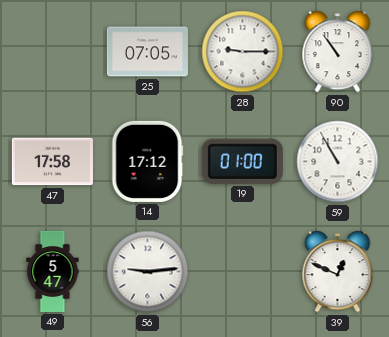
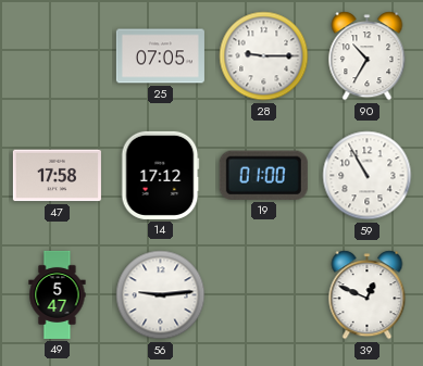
90: 10:54 -> 10:35 (368, 56)
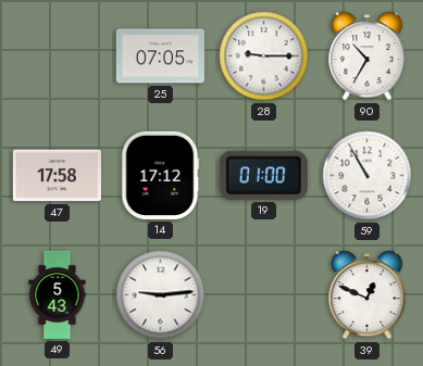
49: 5:47 -> 5:43 (58, 294)
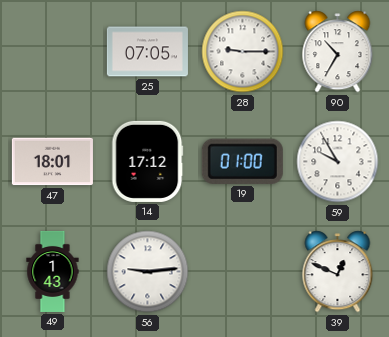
47: 17:58 -> 18:01 (52, 162)
59: 10:55 -> 9:55 (338, 162)
49: 5:43 -> 1:43 (53, 271)
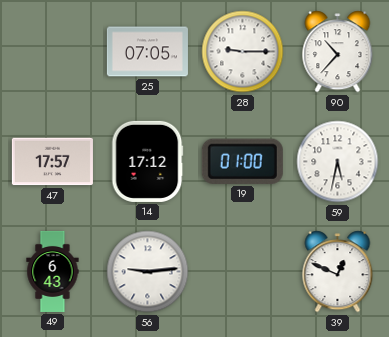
90: 10:35 -> 10:37 (338, 52)
47: 18:01 -> 17:57 (52, 162)
59: 9:55 -> 5:32 (338, 162)
49: 1:43 -> 6:43 (53, 271)
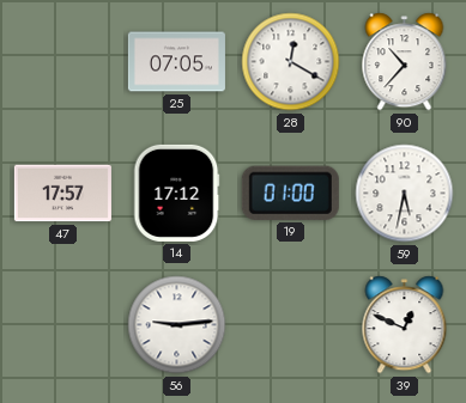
28: 9:15 -> 12:20 (291, 62)
49: 6:43 -> none (53, 271)
